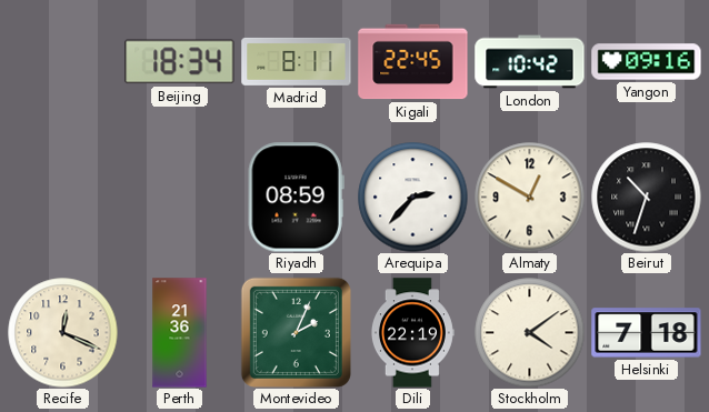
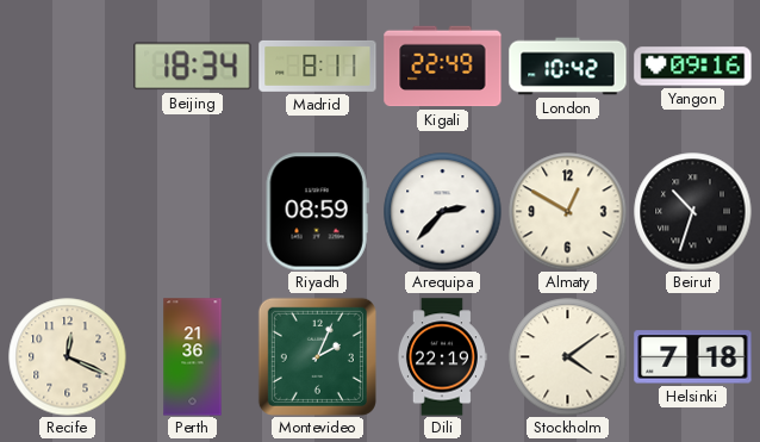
Kigali: 22:45 -> 22:49 (443, 67)
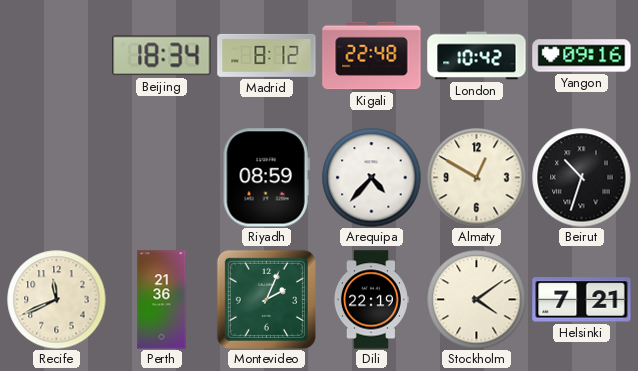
Madrid: 8:11 -> 8:12 (267, 55)
Kigali: 22:49 -> 22:48 (372, 56)
Arequipa: 2:37 -> 4:37 (372, 178)
Recife: 12:19 -> 11:41 (57, 300)
Helsinki: 7:18 -> 7:21 (582, 300)
